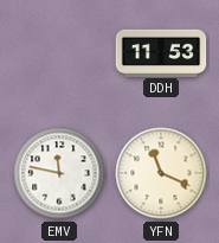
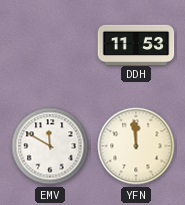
EMV: 11:47 -> 11:50 (50, 146)
YFN: 11:19 -> 11:59 (136, 146)
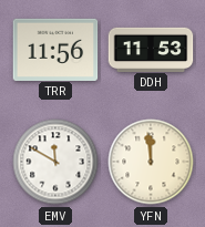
TRR: none -> 11:56 (55, 49)
